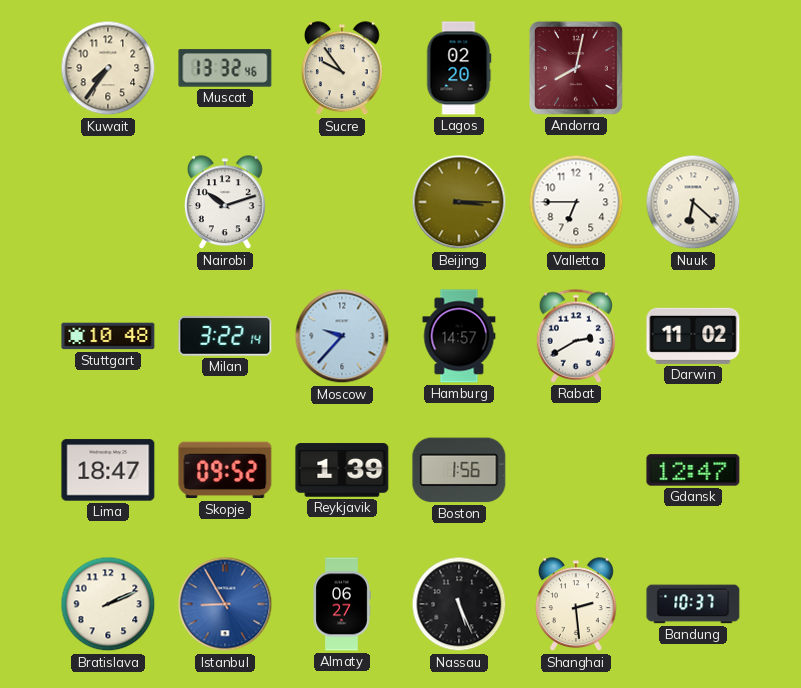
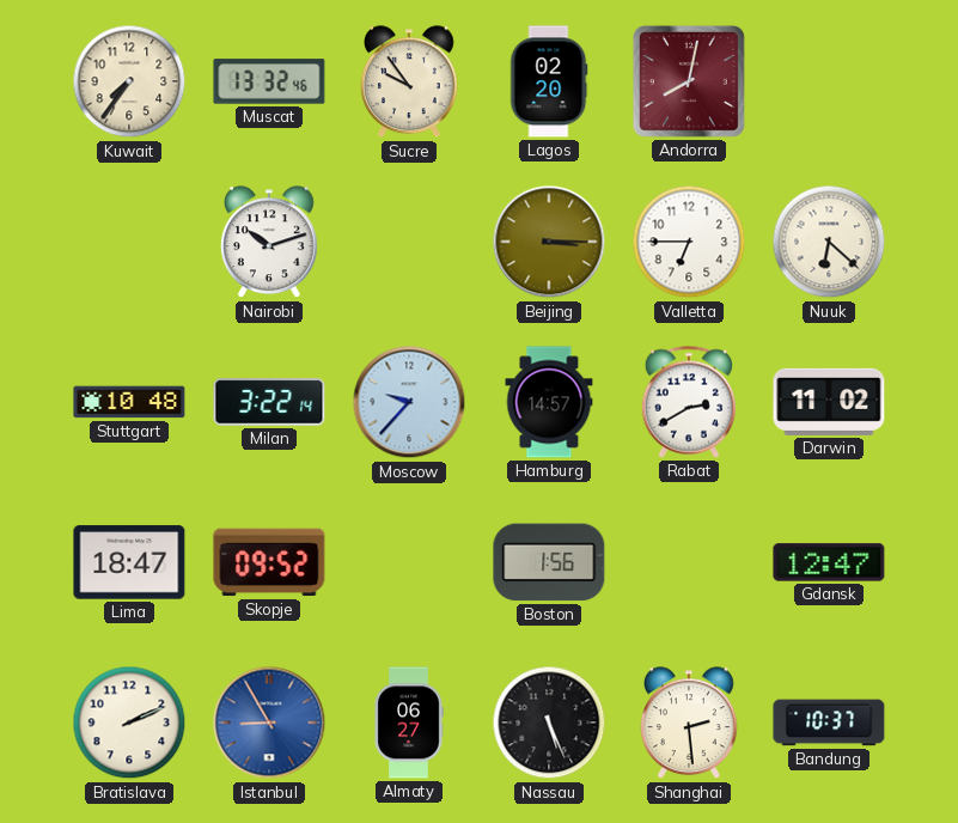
Reykjavik: 1:39 -> none (342, 470)
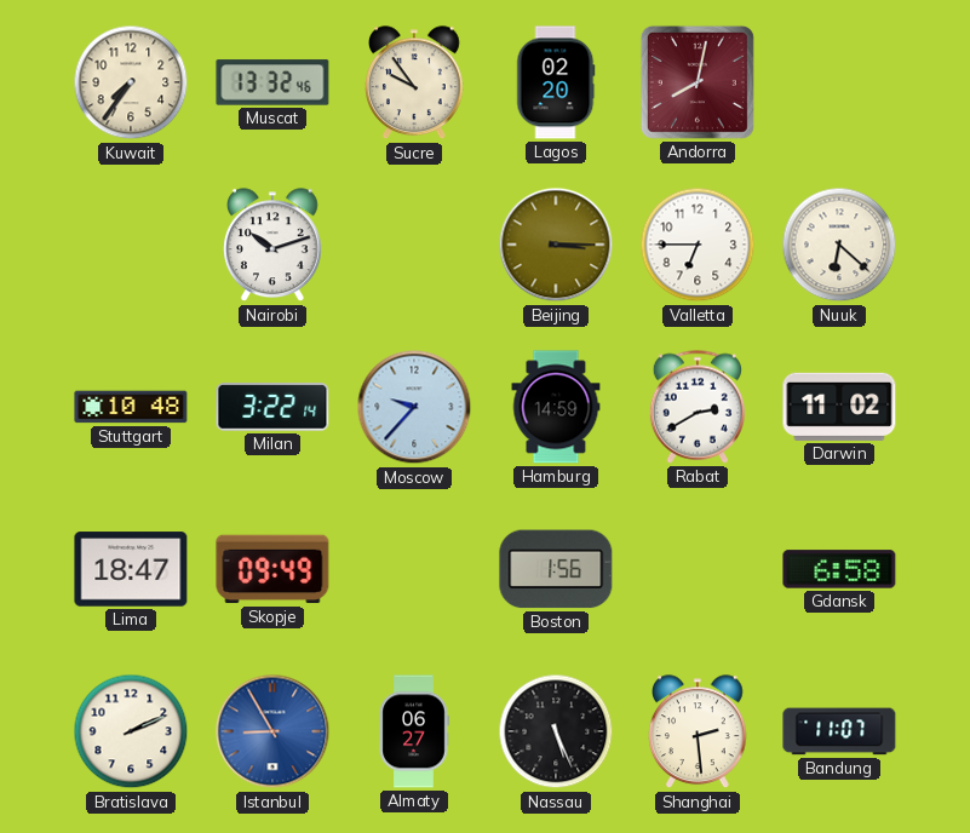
Hamburg: 14:57 -> 14:59 (556, 407)
Skopje: 09:52 -> 09:49 (272, 569)
Gdansk: 12:47 -> 6:58 (839, 569)
Bandung: 10:37 -> 11:07 (839, 731)
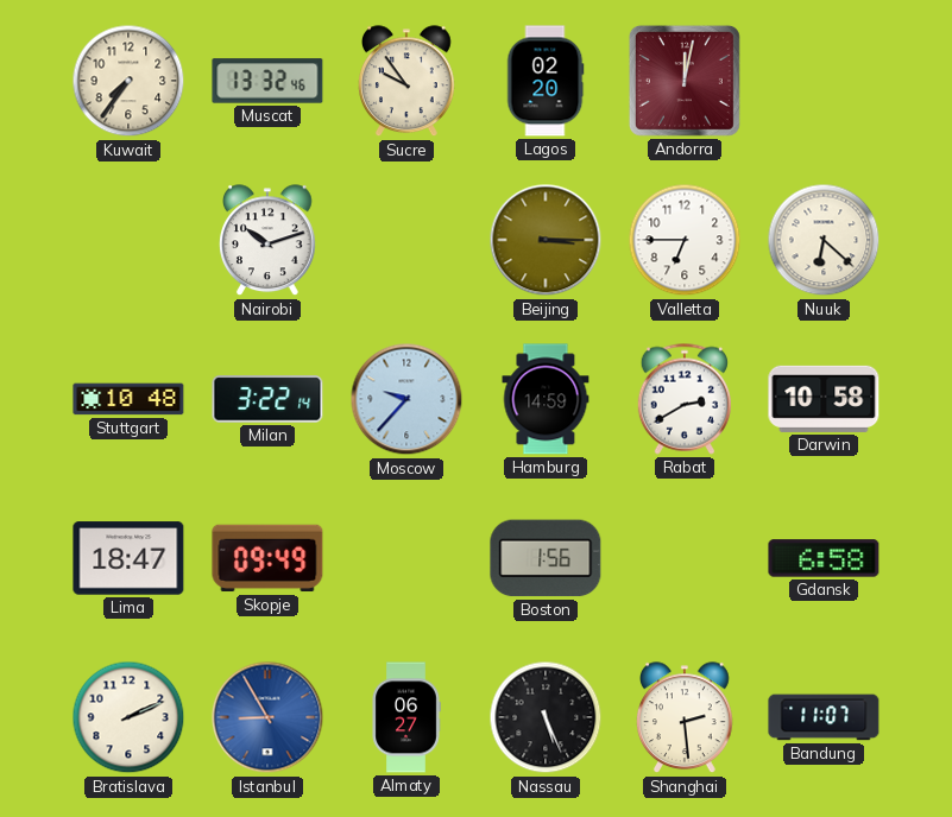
Andorra: 8:02 -> 12:02 (685, 81)
Darwin: 11:02 -> 10:58 (824, 399)
